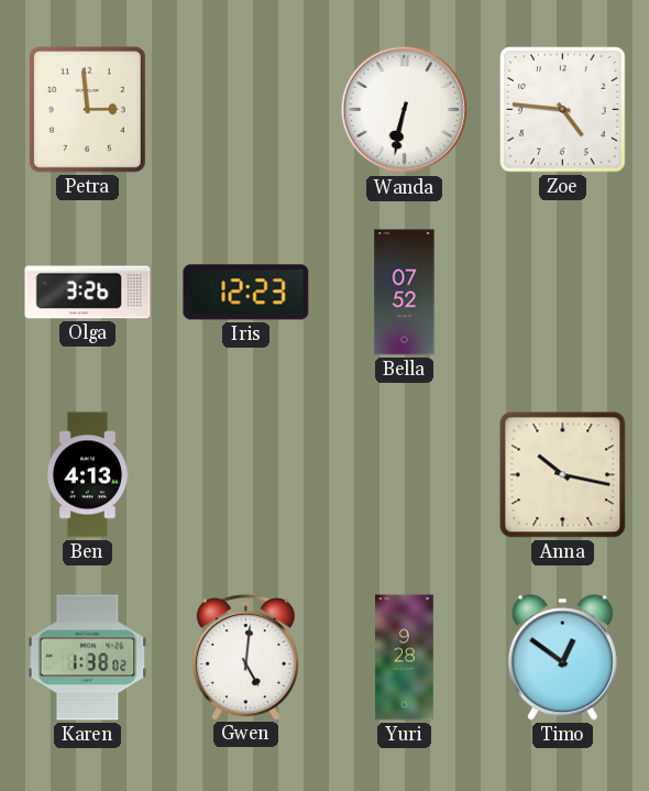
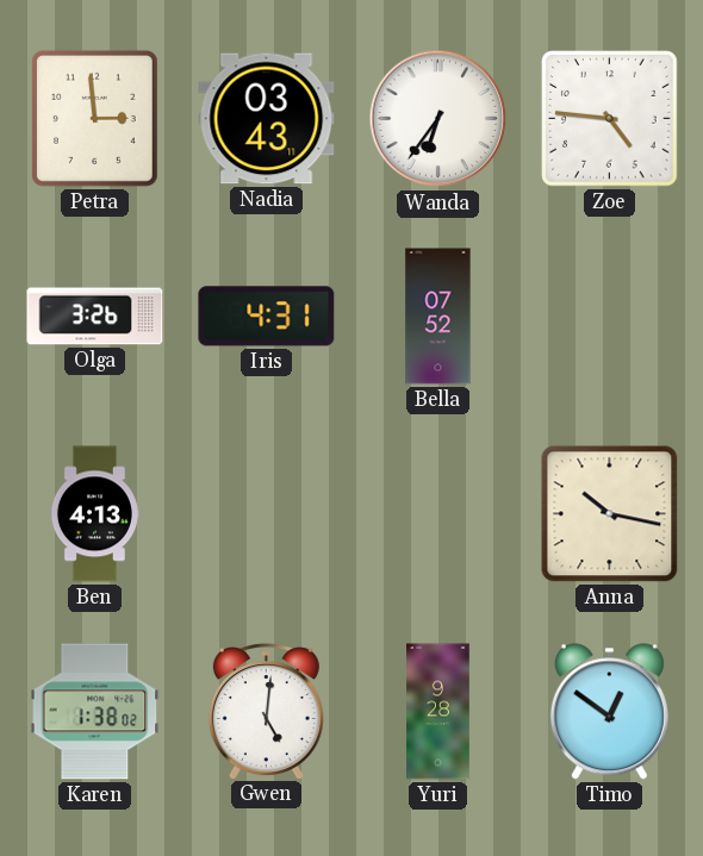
Nadia: none -> 03:43 (267, 119)
Wanda: 6:32 -> 6:36 (438, 119)
Iris: 12:23 -> 4:31 (267, 317)
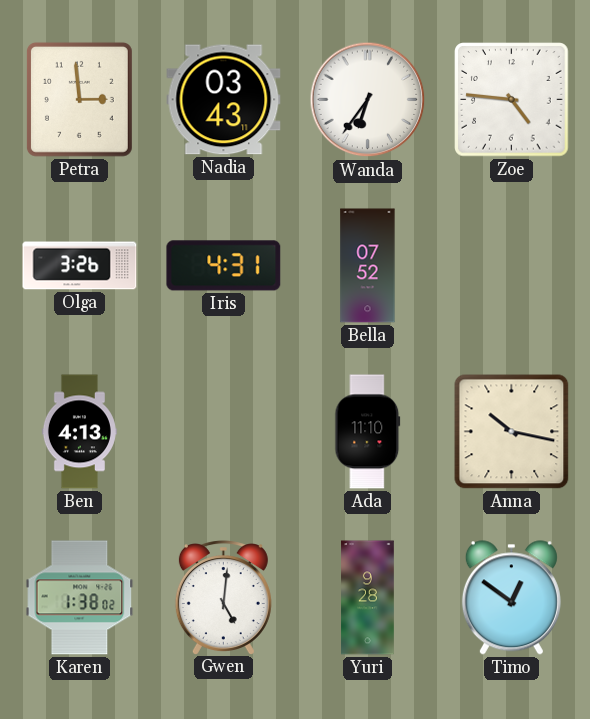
Ada: none -> 11:10 (368, 432)
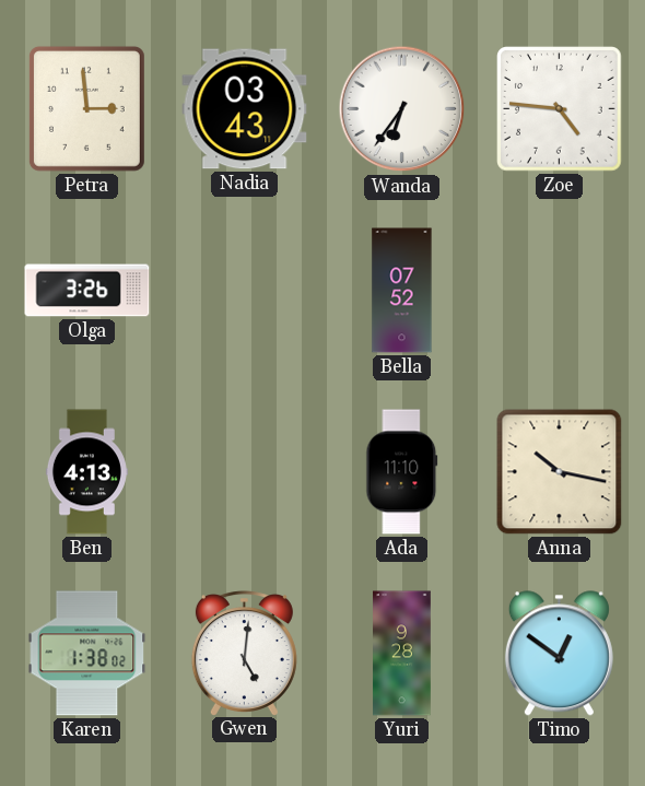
Iris: 4:31 -> none (224, 266)
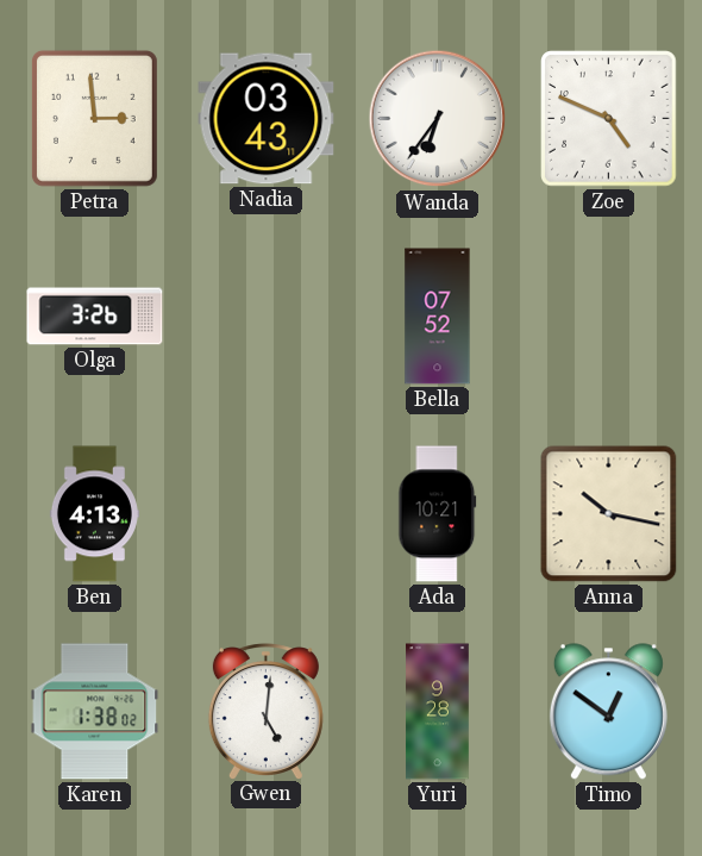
Zoe: 4:46 -> 4:49 (609, 119)
Ada: 11:10 -> 10:21 (438, 514)
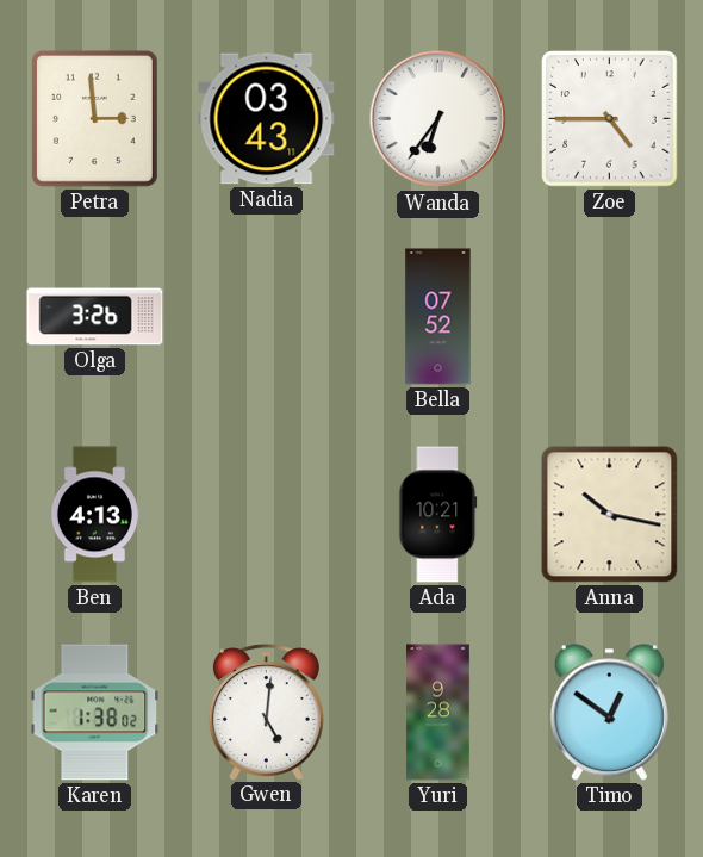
Zoe: 4:49 -> 4:45 (610, 119)
